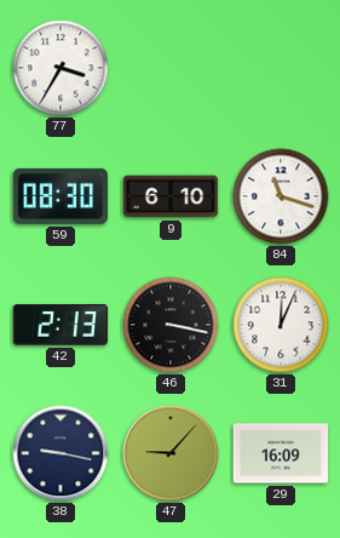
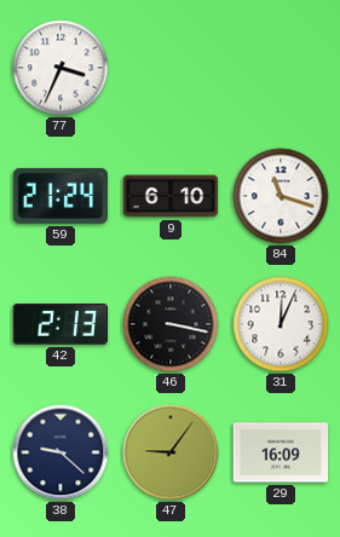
77: 3:35 -> 3:34 (60, 68)
59: 08:30 -> 21:24 (59, 196)
38: 9:17 -> 9:22 (60, 452)
47: 9:07 -> 9:06 (171, 452)
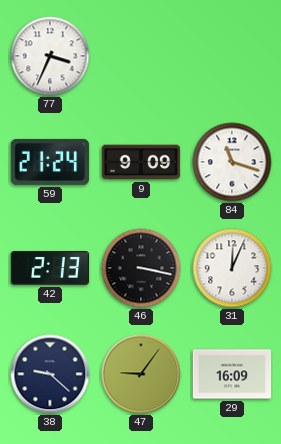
9: 6:10 -> 9:09 (141, 162)
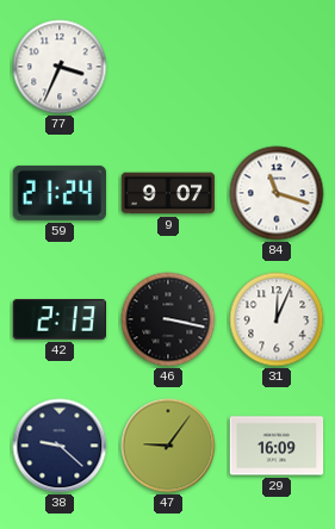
9: 9:09 -> 9:07 (168, 193)
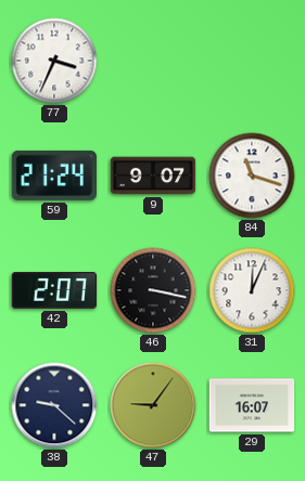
42: 2:13 -> 2:07 (53, 290)
29: 16:09 -> 16:07 (252, 405)
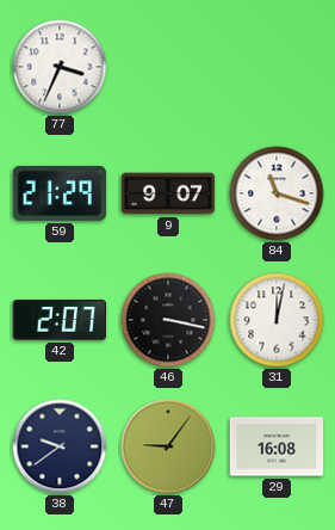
59: 21:24 -> 21:29 (58, 193)
31: 12:04 -> 12:02 (277, 320)
38: 9:22 -> 9:39 (60, 446)
29: 16:07 -> 16:08 (277, 446)
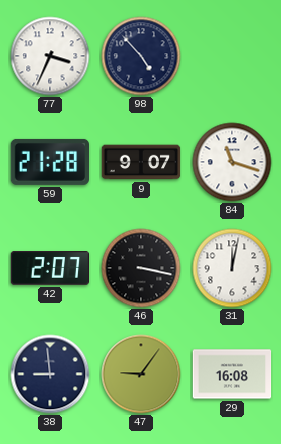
98: none -> 4:53 (141, 56)
59: 21:29 -> 21:28 (49, 162)
38: 9:39 -> 8:59 (50, 374)
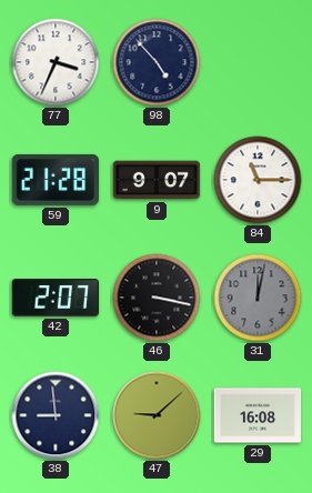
84: 11:18 -> 11:15 (258, 180)
31 dial: white -> grey (258, 298)
47: 9:06 -> 9:08 (157, 415)
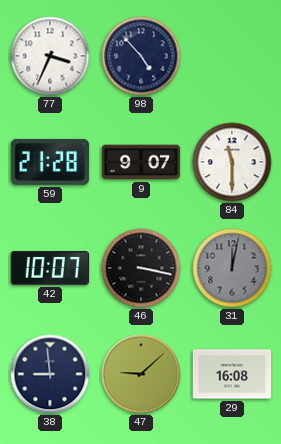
84: 11:15 -> 11:30 (232, 162)
42: 2:07 -> 10:07 (49, 268)
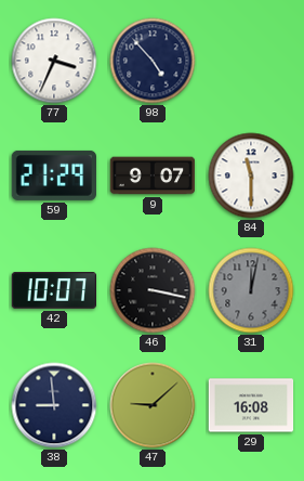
59: 21:28 -> 21:29 (53, 175)
